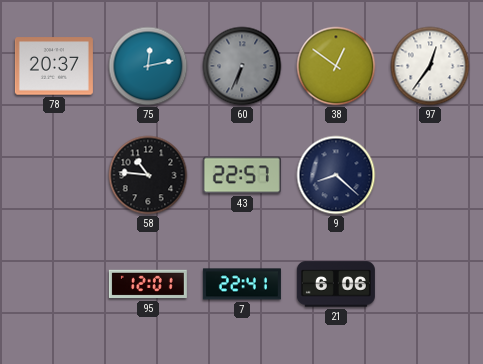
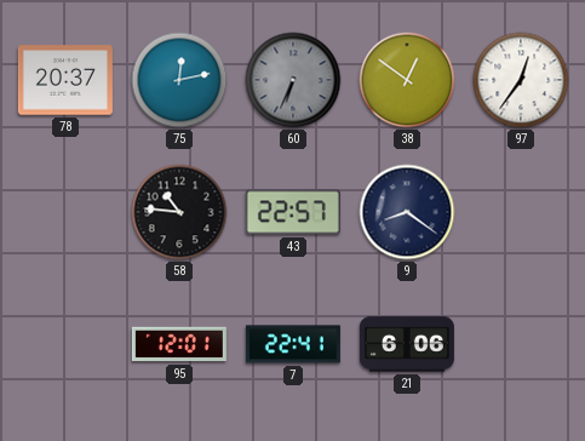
9: 8:22 -> 8:21 (407, 212)
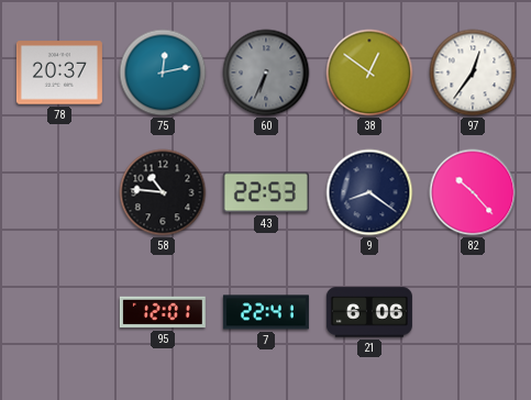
43: 22:57 -> 22:53 (266, 192)
82: none -> 10:23 (473, 192)
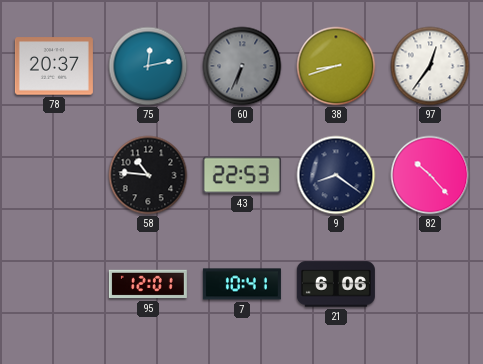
38: 12:51 -> 8:42 (336, 66)
7: 22:41 -> 10:41 (242, 284)
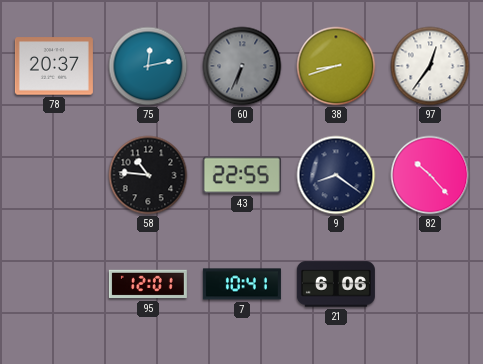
43: 22:53 -> 22:55 (242, 175)
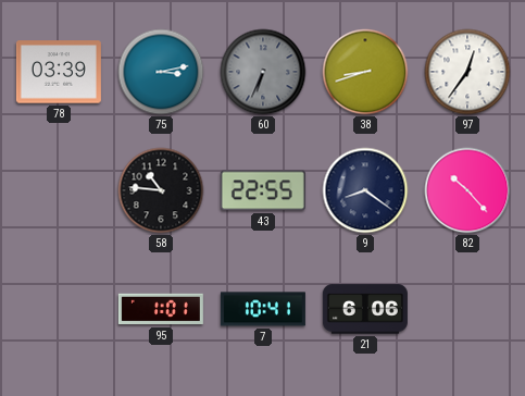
78: 20:37 -> 03:39 (59, 72)
75: 12:13 -> 3:13 (161, 72)
95: 12:01 -> 1:01 (161, 309)
